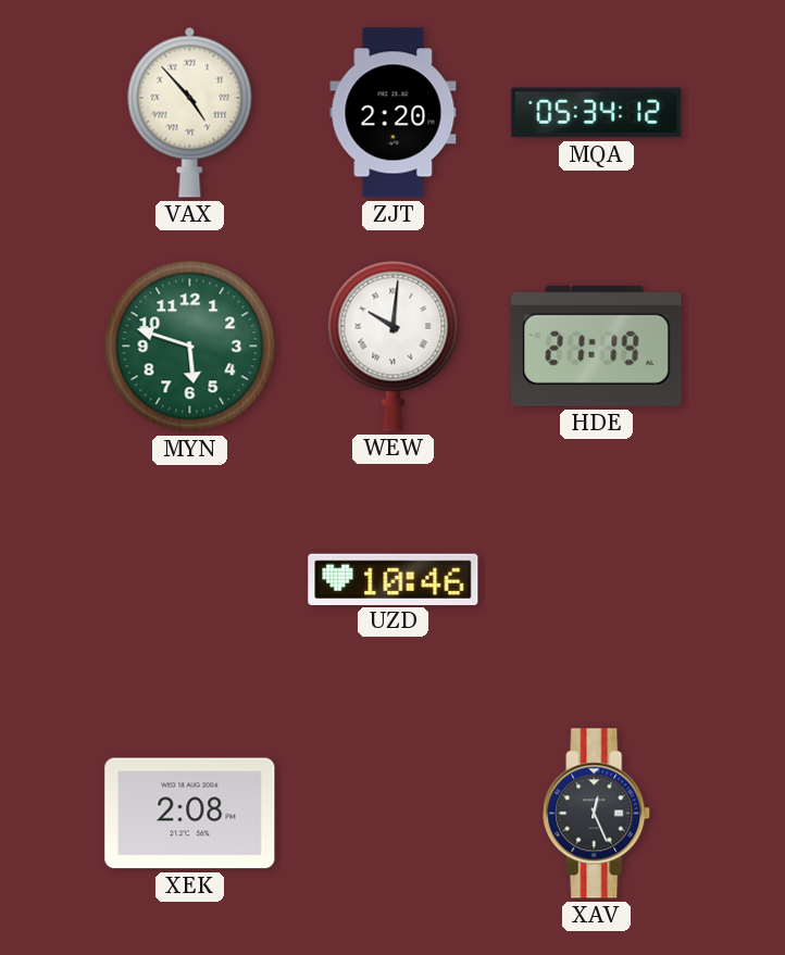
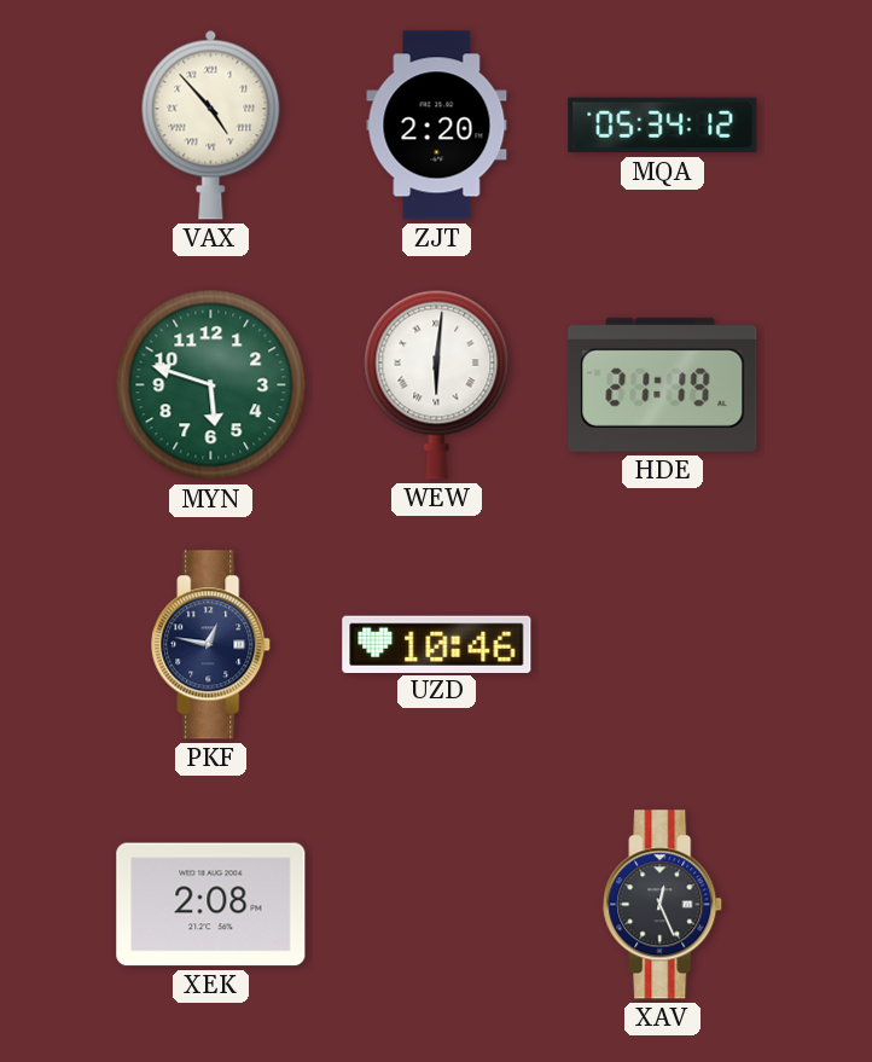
WEW: 10:01 -> 6:01 (437, 384)
PKF: none -> 12:47 (211, 645)
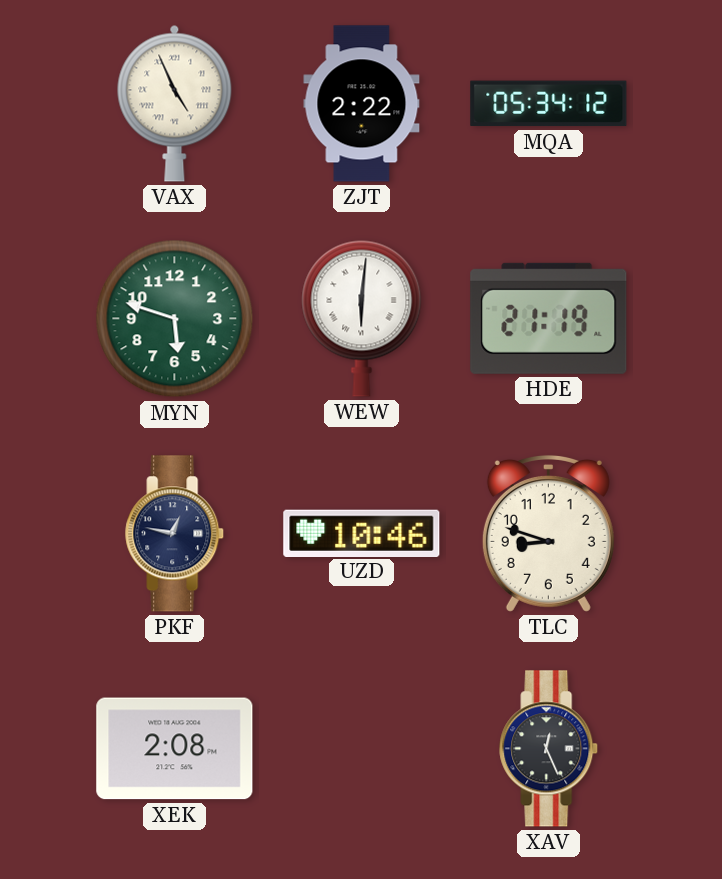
VAX: 4:53 -> 4:56 (175, 103)
ZJT: 2:20 -> 2:22 (362, 104)
TLC: none -> 8:48 (548, 533)
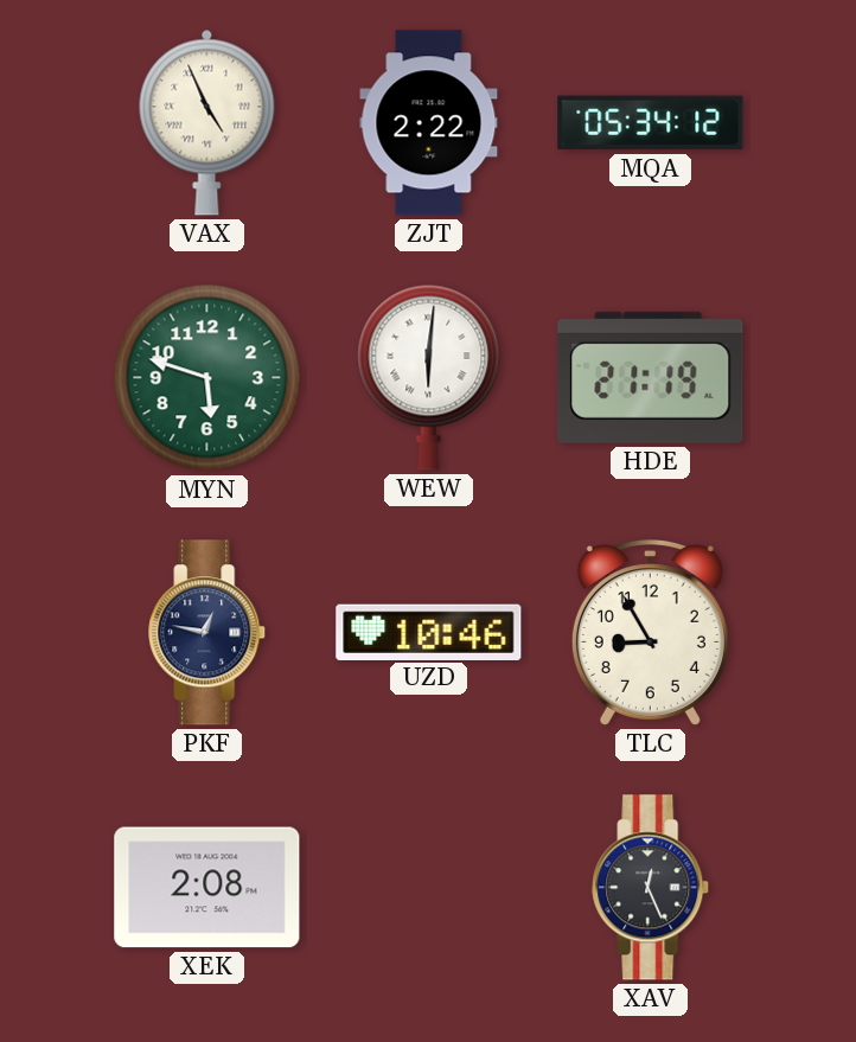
TLC: 8:48 -> 8:55 (650, 632)
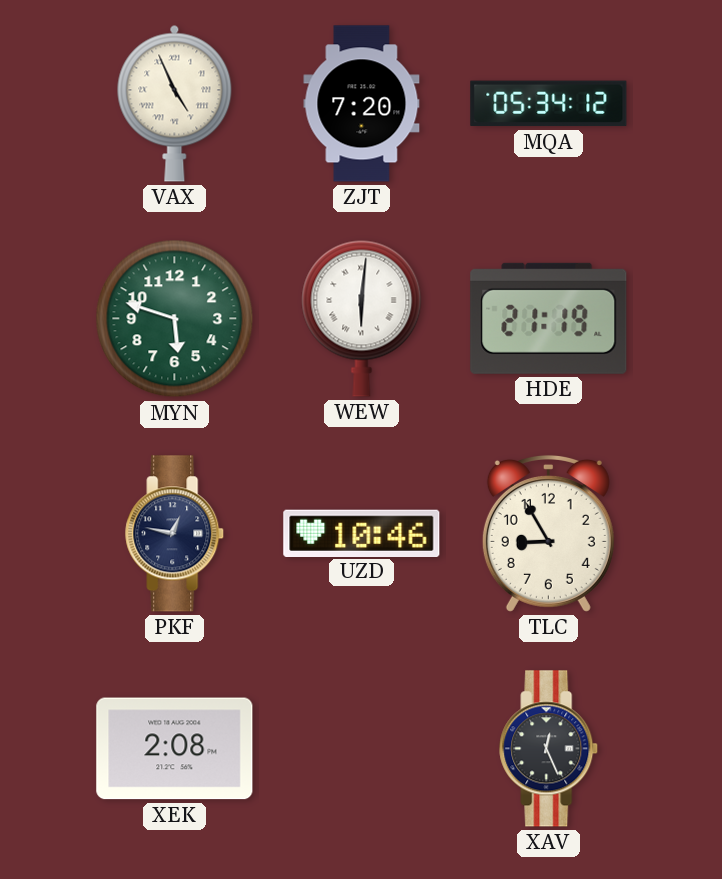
ZJT: 2:22 -> 7:20 (362, 104)
